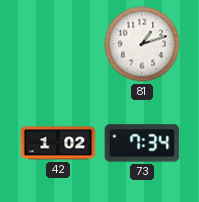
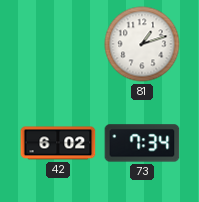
42: 1:02 -> 6:02 (58, 143)
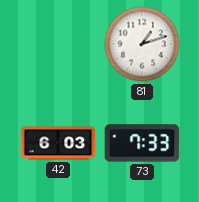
42: 6:02 -> 6:03 (58, 143)
73: 7:34 -> 7:33 (142, 143)
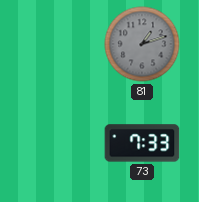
81 dial: white -> grey (142, 44)
42: 6:03 -> none (58, 143)
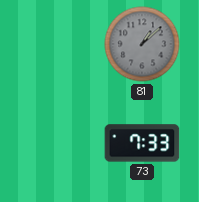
81: 1:12 -> 1:08 (142, 44)
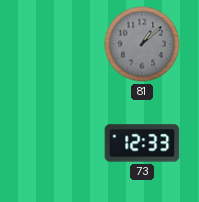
73: 7:33 -> 12:33 (142, 143)
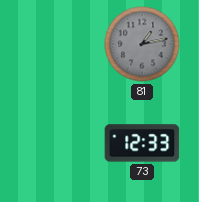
81: 1:08 -> 1:13 (142, 44)
